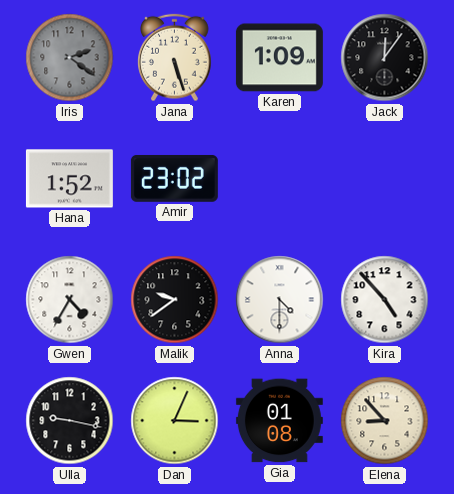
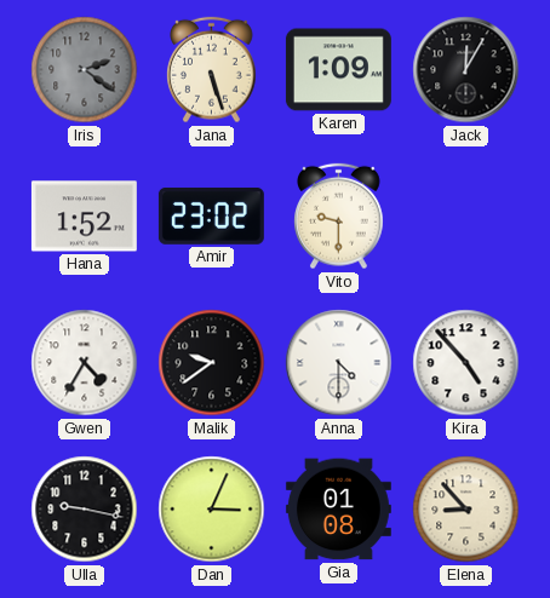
Jack: 12:06 -> 12:05 (466, 70)
Vito: none -> 9:30 (339, 217)
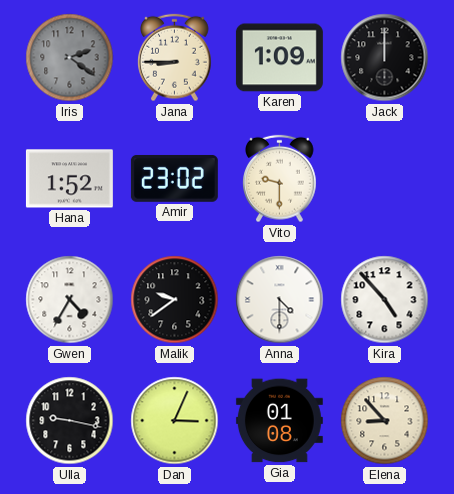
Jana: 5:27 -> 8:45 (175, 58)
Jack: 12:05 -> 12:00 (385, 58)
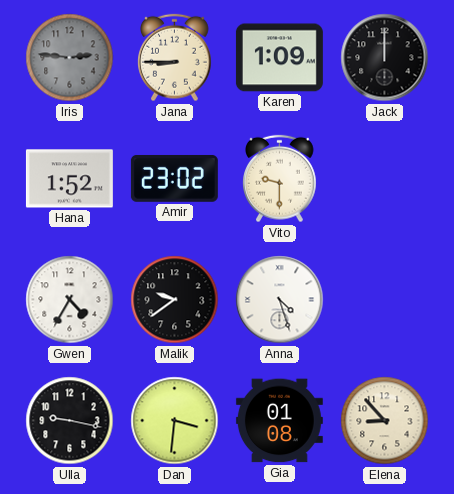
Iris: 2:21 -> 2:46 (70, 58)
Anna: 4:30 -> 4:27 (280, 300)
Kira: 4:53 -> none (385, 300)
Dan: 3:04 -> 3:31 (175, 421)
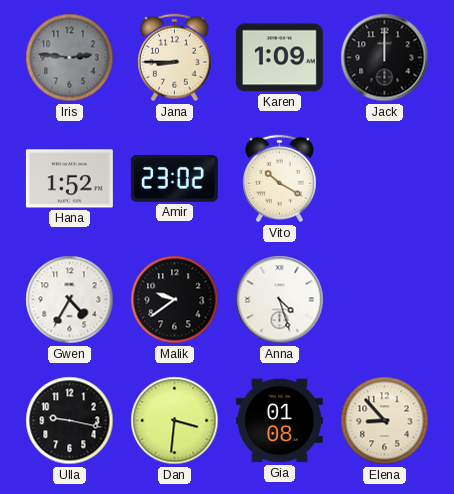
Vito: 9:30 -> 10:20 (280, 179)
